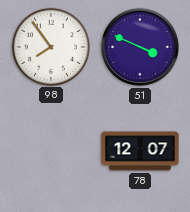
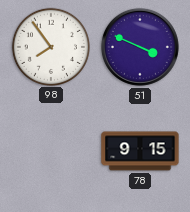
78: 12:07 -> 9:15 (140, 151)
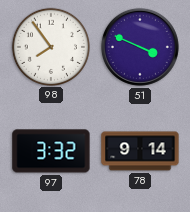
97: none -> 3:32 (51, 151)
78: 9:15 -> 9:14 (140, 151)
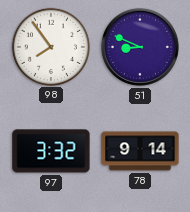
51: 3:49 -> 8:49 (140, 47)
